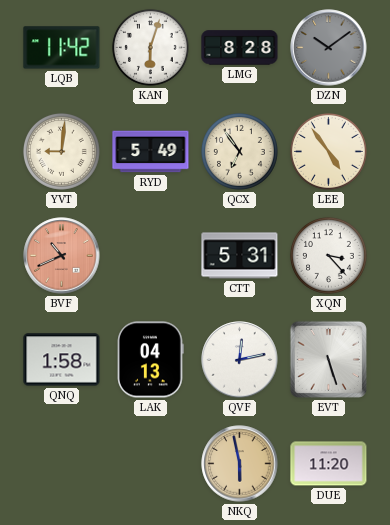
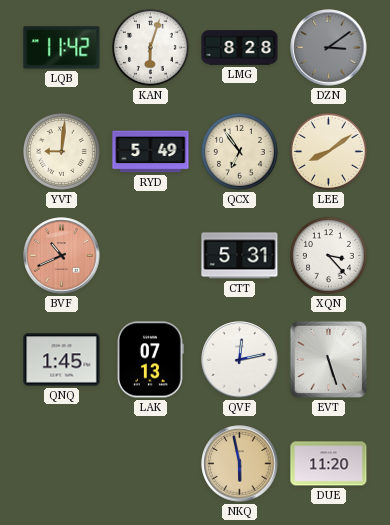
DZN: 10:09 -> 3:09 (329, 48)
LEE: 4:54 -> 8:09 (328, 151)
QNQ: 1:58 -> 1:45 (62, 360)
LAK: 04:13 -> 07:13 (151, 360)
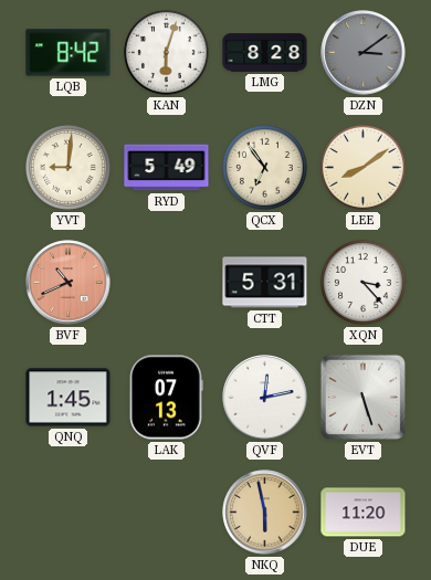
LQB: 11:42 -> 8:42 (69, 53)
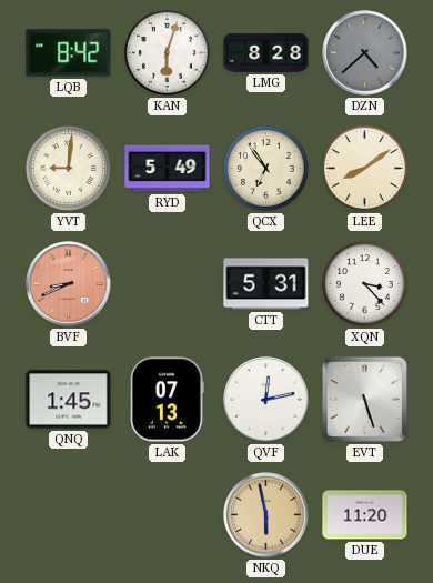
DZN: 3:09 -> 4:38 (365, 53)
BVF: 10:41 -> 8:41 (69, 284)
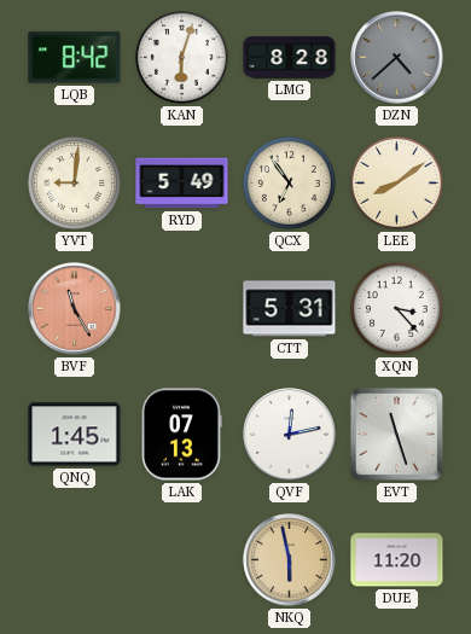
BVF: 8:41 -> 11:25 (75, 309)
EVT: 5:27 -> 11:27 (396, 434)
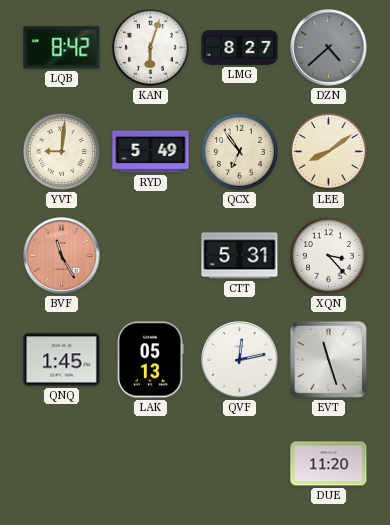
LMG: 8:28 -> 8:27 (240, 48)
LAK: 07:13 -> 05:13 (151, 360)
NKQ: 5:58 -> none (290, 560)
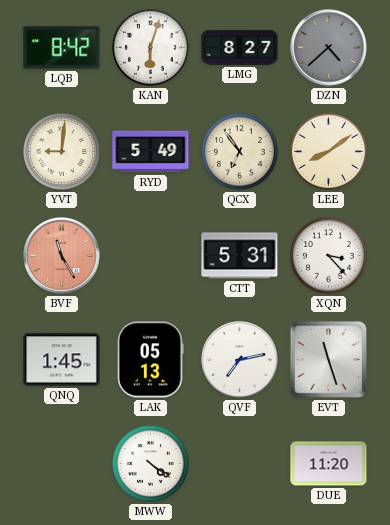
QVF: 12:13 -> 7:13 (240, 360)
MWW: none -> 4:21 (150, 463)
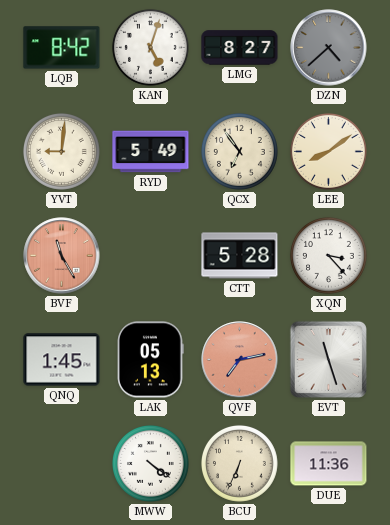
KAN: 6:03 -> 5:03 (150, 47)
CTT: 5:31 -> 5:28 (240, 256)
QVF dial: white -> salmon (240, 360)
BCU: none -> 6:34 (239, 463)
DUE: 11:20 -> 11:36 (329, 464)
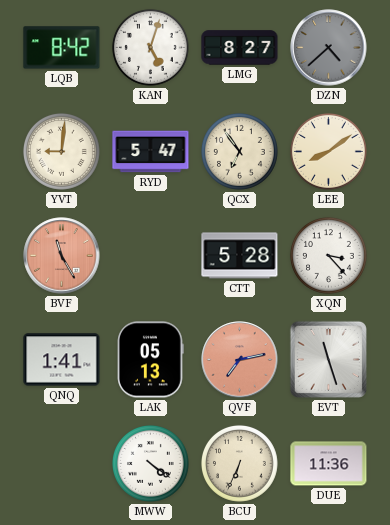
RYD: 5:49 -> 5:47 (151, 152)
QNQ: 1:45 -> 1:41 (62, 360)
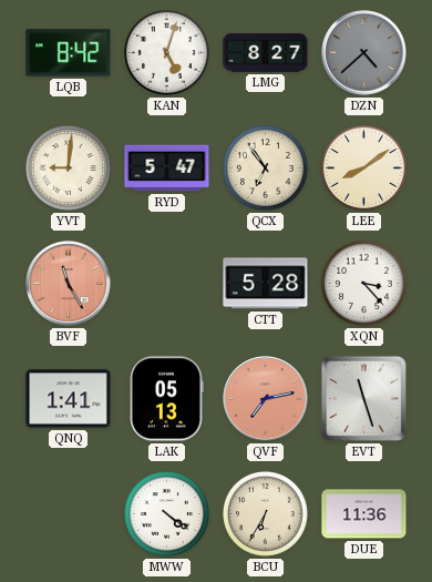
BCU: 6:34 -> 6:35 (265, 513)
